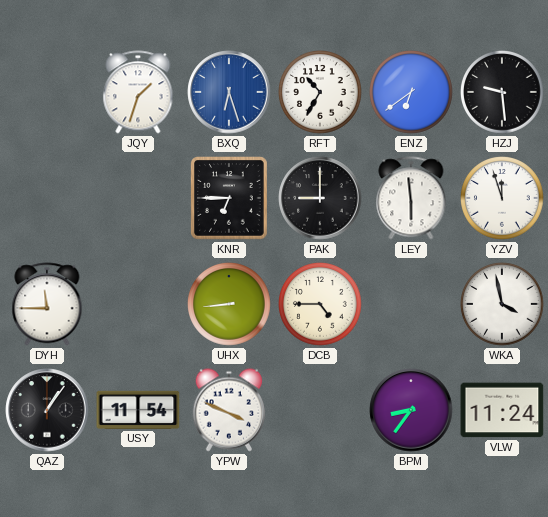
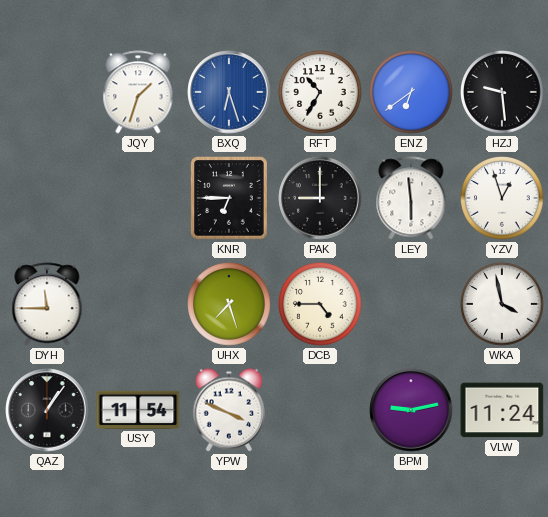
YZV: 11:57 -> 12:57 (503, 199)
UHX: 8:44 -> 7:27 (230, 305)
BPM: 8:36 -> 9:13 (411, 410)
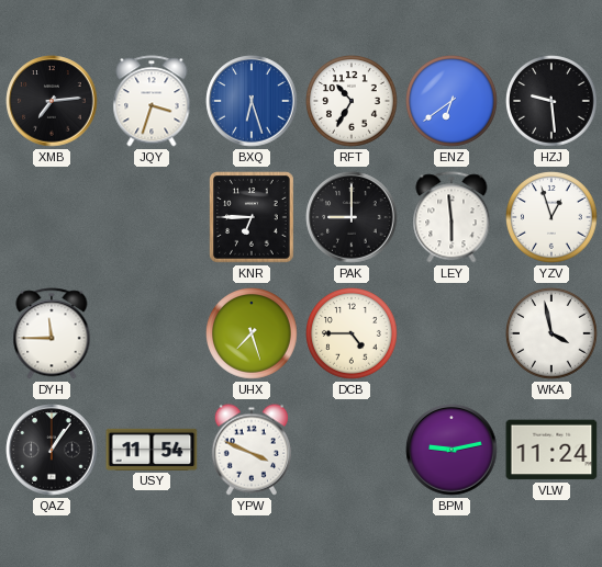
XMB: none -> 7:14 (52, 101)
JQY: 1:33 -> 3:33 (152, 101)
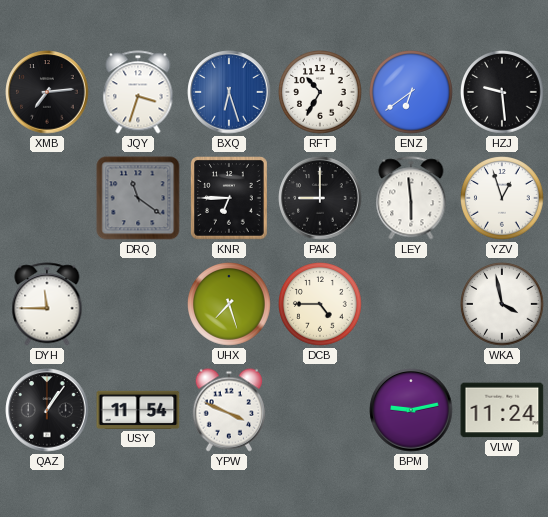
DRQ: none -> 11:21 (138, 198)
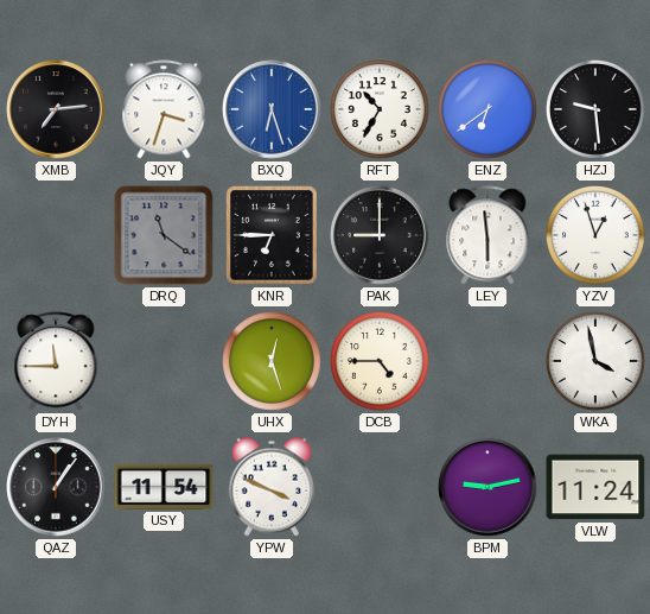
UHX: 7:27 -> 12:27 (273, 362)
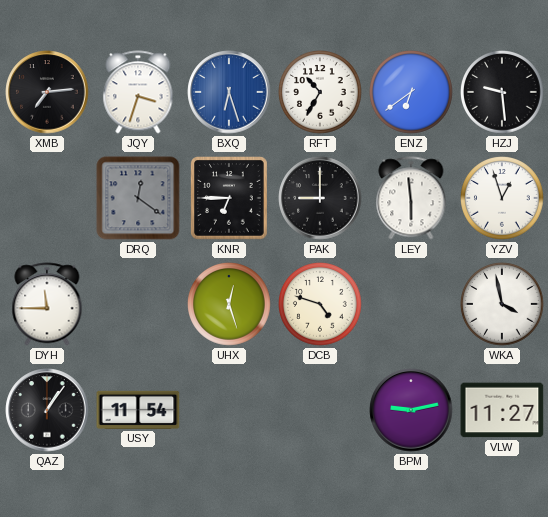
DRQ: 11:21 -> 12:21 (138, 198)
DCB: 4:45 -> 4:48 (321, 305)
YPW: 3:49 -> none (272, 487)
VLW: 11:24 -> 11:27 (502, 410)
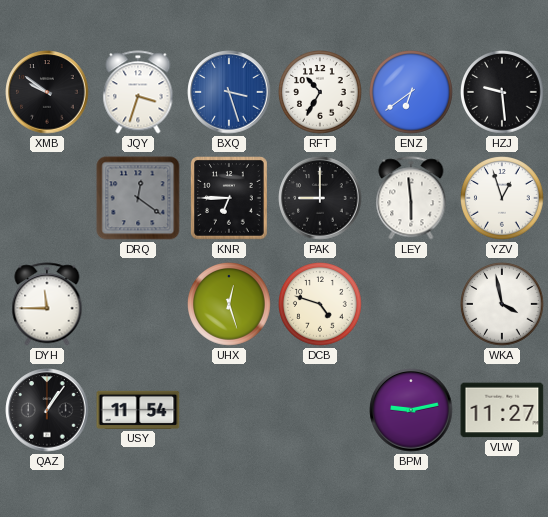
XMB: 7:14 -> 9:51 (47, 92)
BXQ: 6:27 -> 3:27 (229, 92)
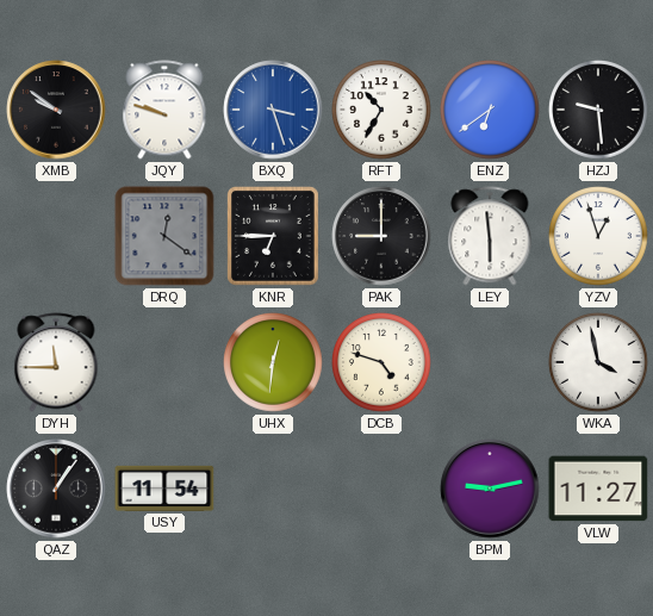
JQY: 3:33 -> 9:48 (164, 110)
UHX: 12:27 -> 12:31 (274, 363)
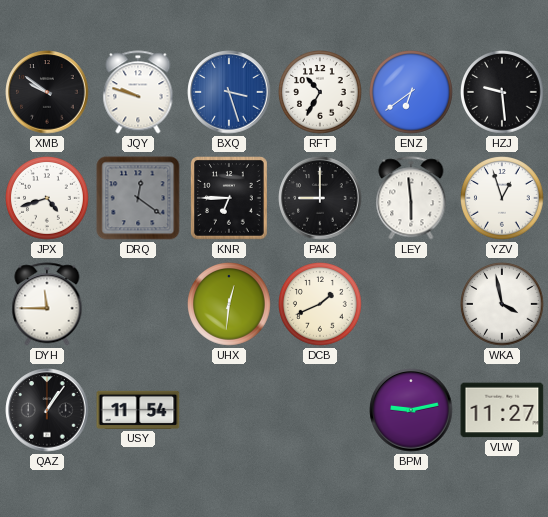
JPX: none -> 4:42 (48, 199)
DCB: 4:48 -> 1:41 (321, 305)
